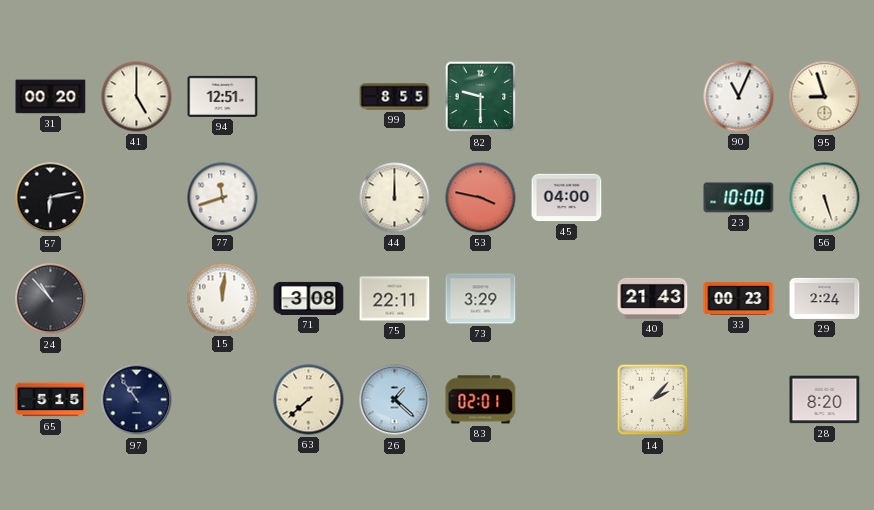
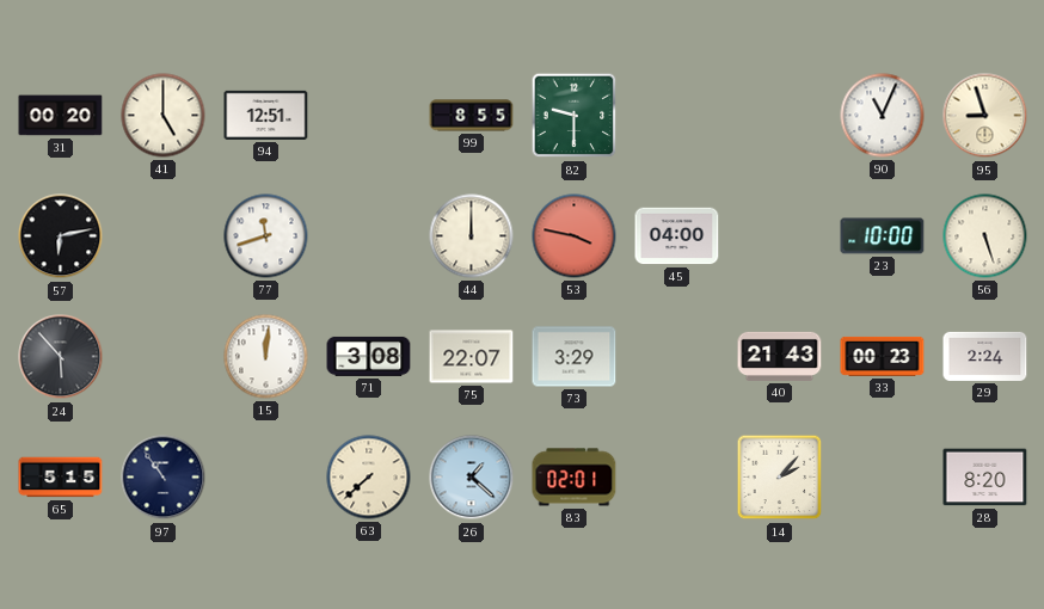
24: 10:53 -> 5:53 (61, 357)
75: 22:11 -> 22:07 (472, 357)
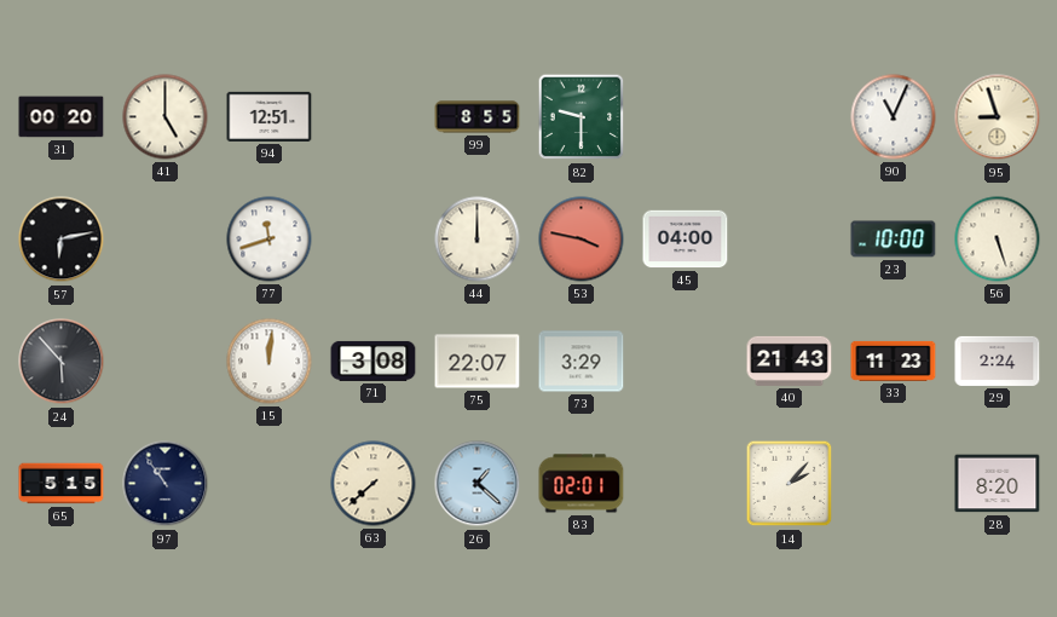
33: 00:23 -> 11:23 (894, 361)
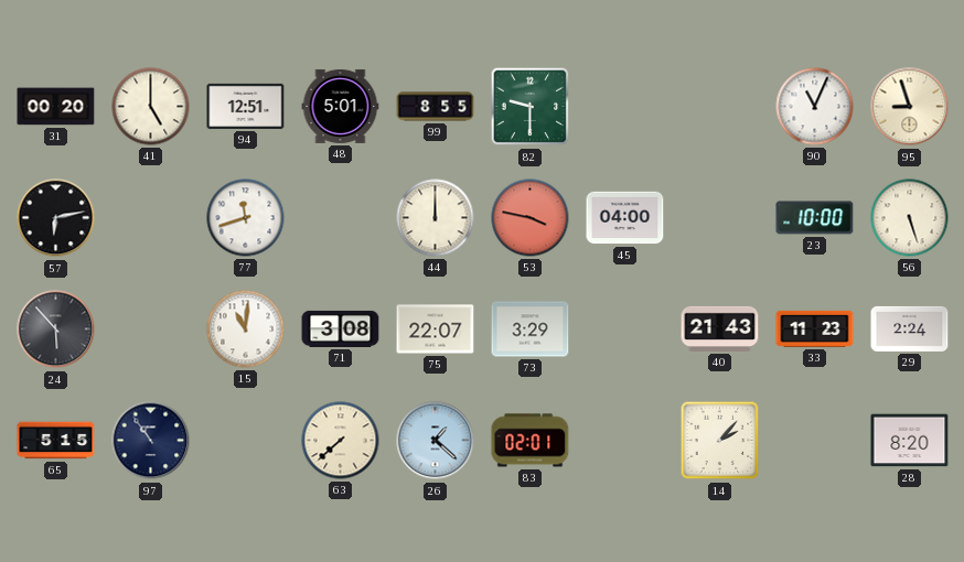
48: none -> 5:01 (341, 106)
15: 12:01 -> 11:01 (246, 329)
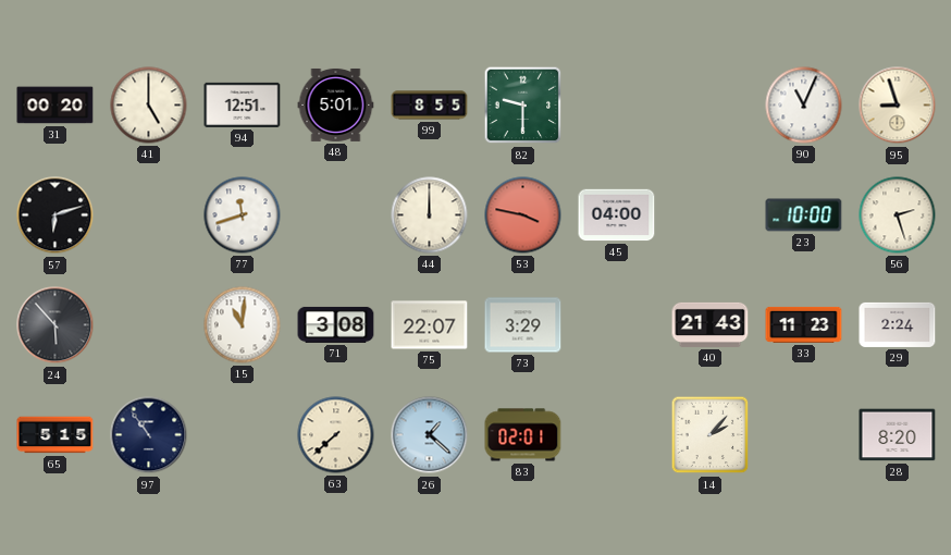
57: 6:13 -> 6:12 (55, 215)
56: 5:27 -> 2:27 (898, 215)
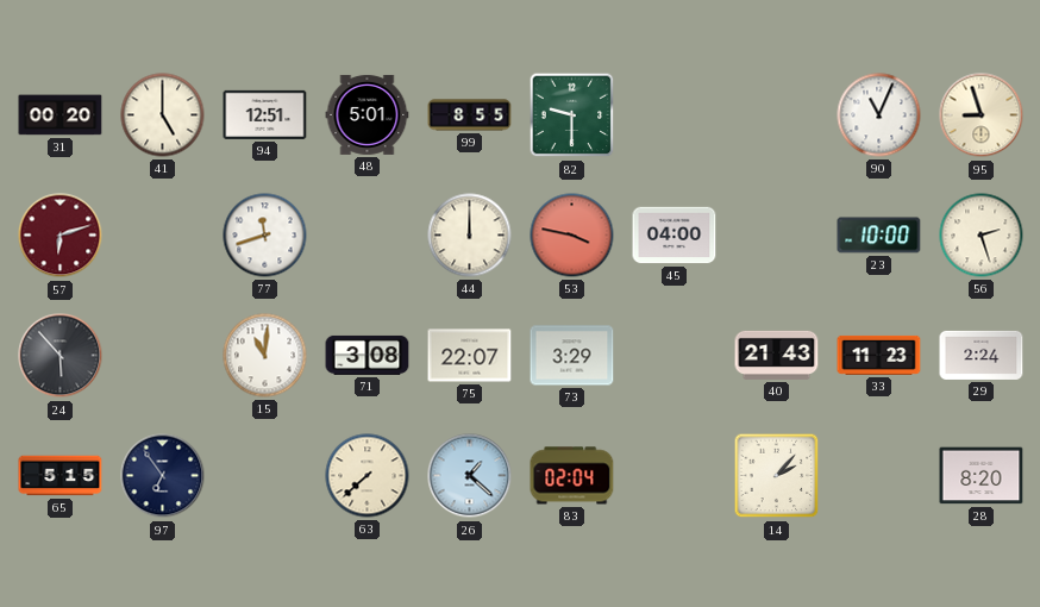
57 dial: black -> burgundy (61, 236)
97: 10:54 -> 6:54 (163, 476)
83: 02:01 -> 02:04 (572, 476)
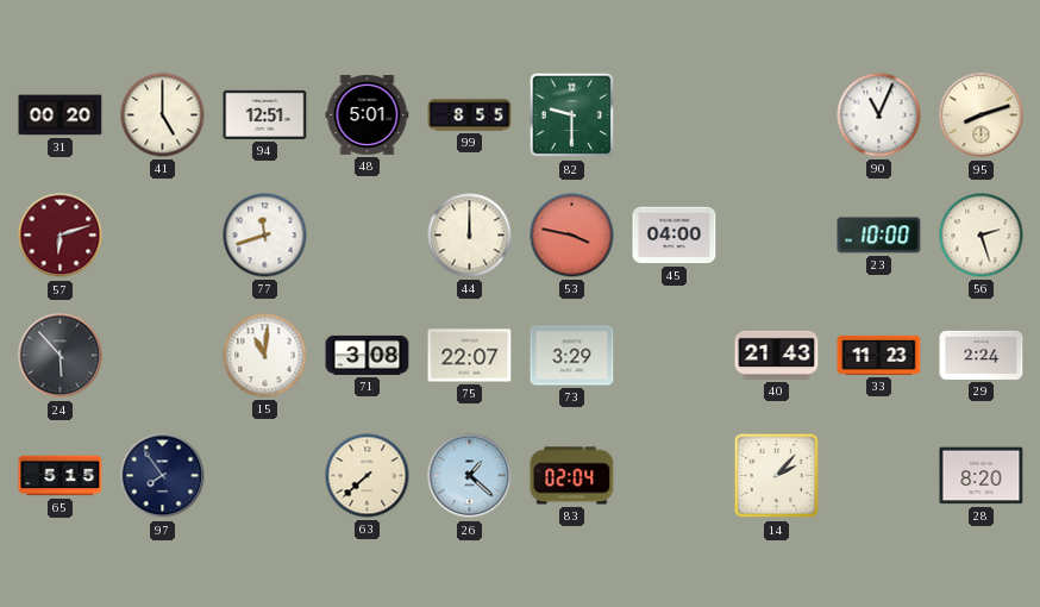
95: 8:57 -> 8:12 (982, 115)
97: 6:54 -> 7:54 (163, 476)
